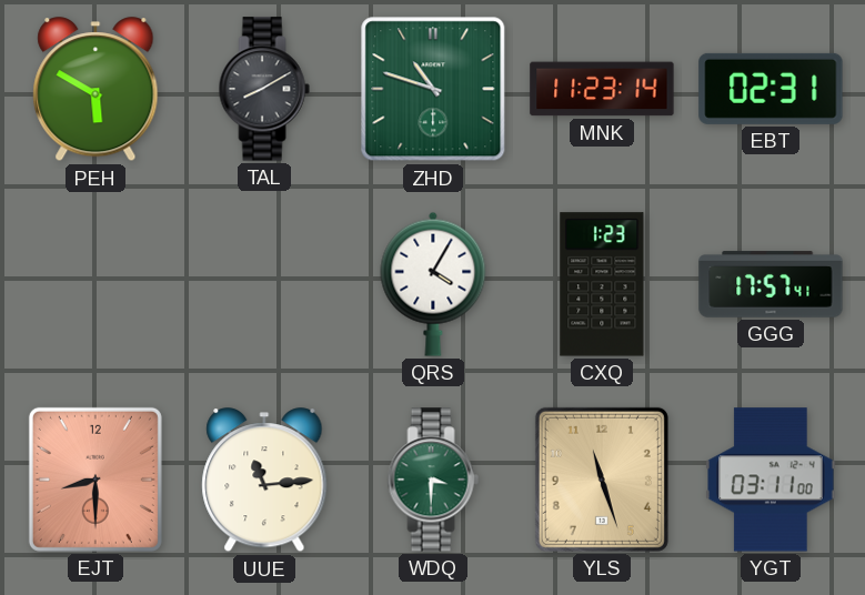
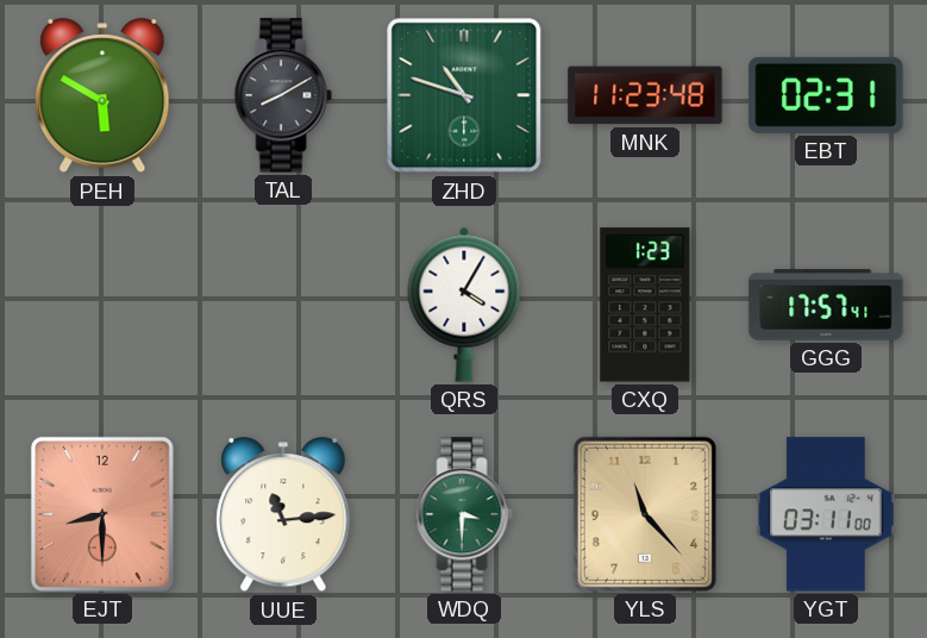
MNK: 11:23:14 -> 11:23:48 (645, 95)
YLS: 11:27 -> 11:23 (645, 514)
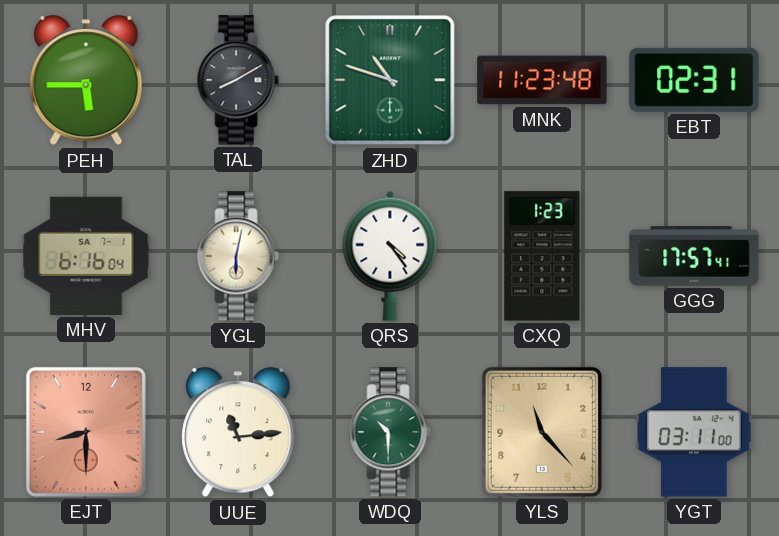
PEH: 5:50 -> 5:45 (86, 81)
MHV: none -> 6:16 (86, 256)
YGL: none -> 6:02 (238, 256)
QRS: 4:05 -> 4:24 (390, 256)
WDQ: 3:30 -> 10:30 (390, 432)
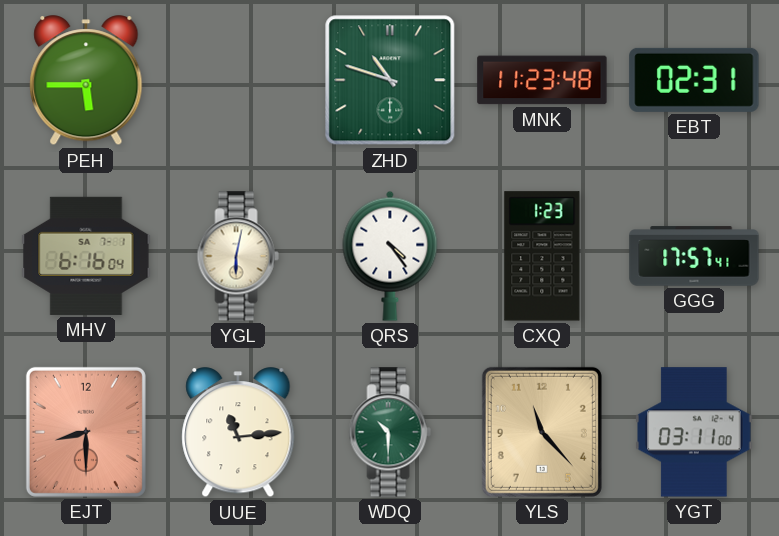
TAL: 8:10 -> none (238, 80)
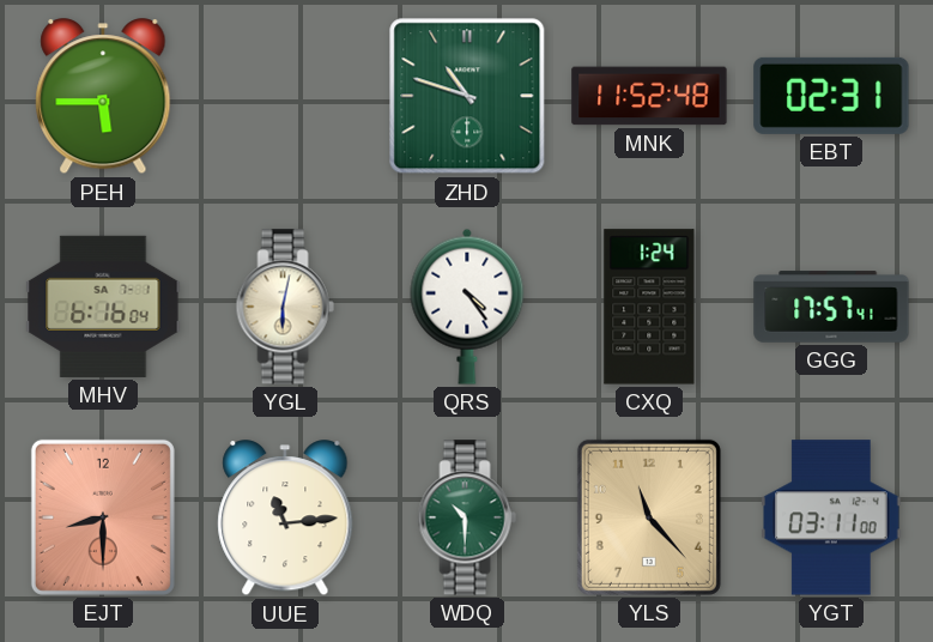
MNK: 11:23 -> 11:52 (649, 96)
CXQ: 1:23 -> 1:24 (649, 307)
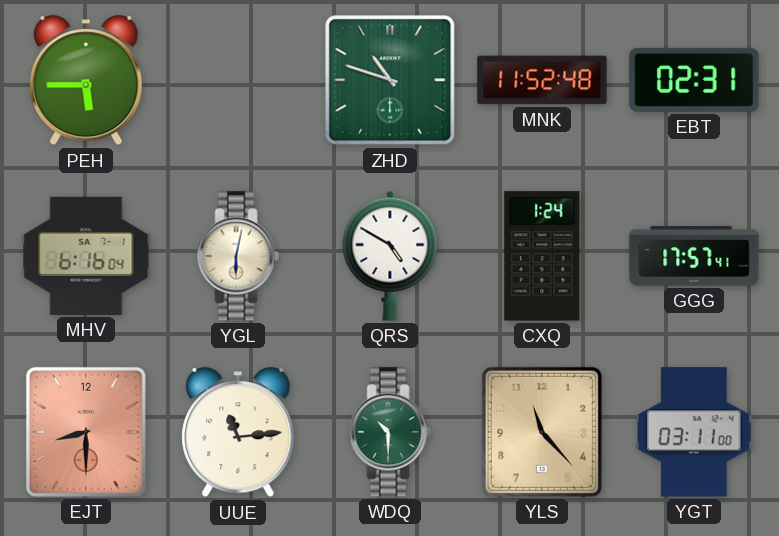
QRS: 4:24 -> 4:50 (390, 256)
